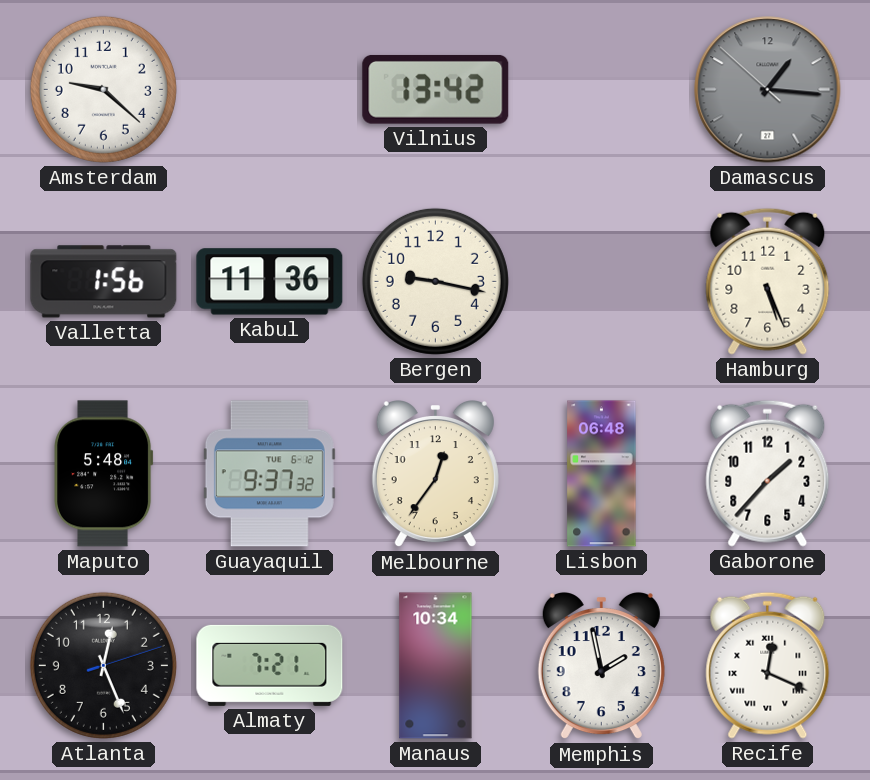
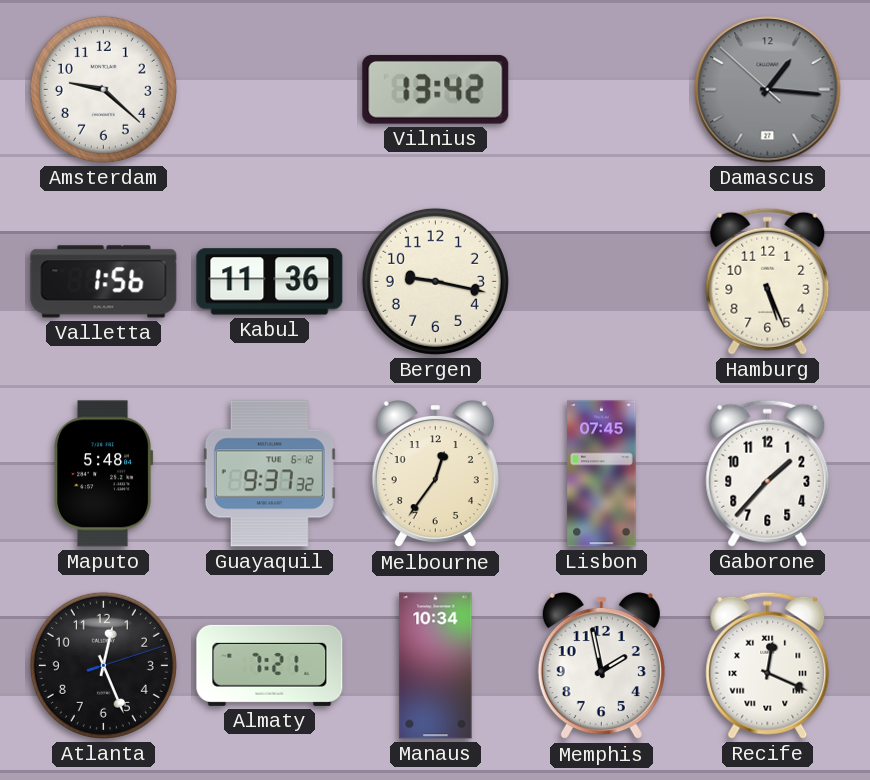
Lisbon: 06:48 -> 07:45 (602, 474)
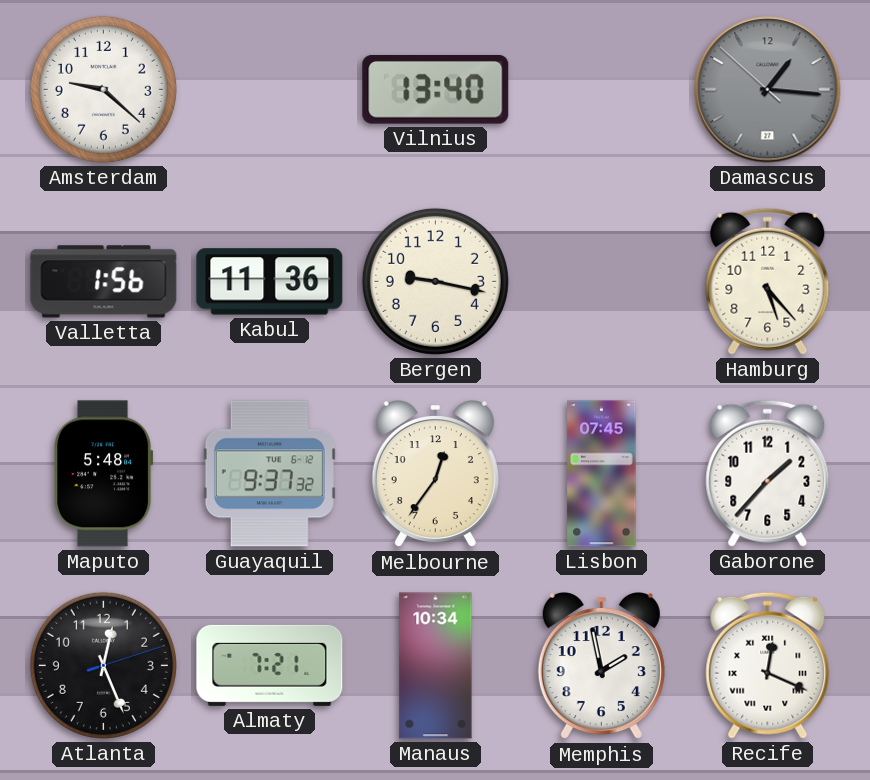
Vilnius: 13:42 -> 13:40 (436, 89)
Hamburg: 5:26 -> 5:23 (768, 281)
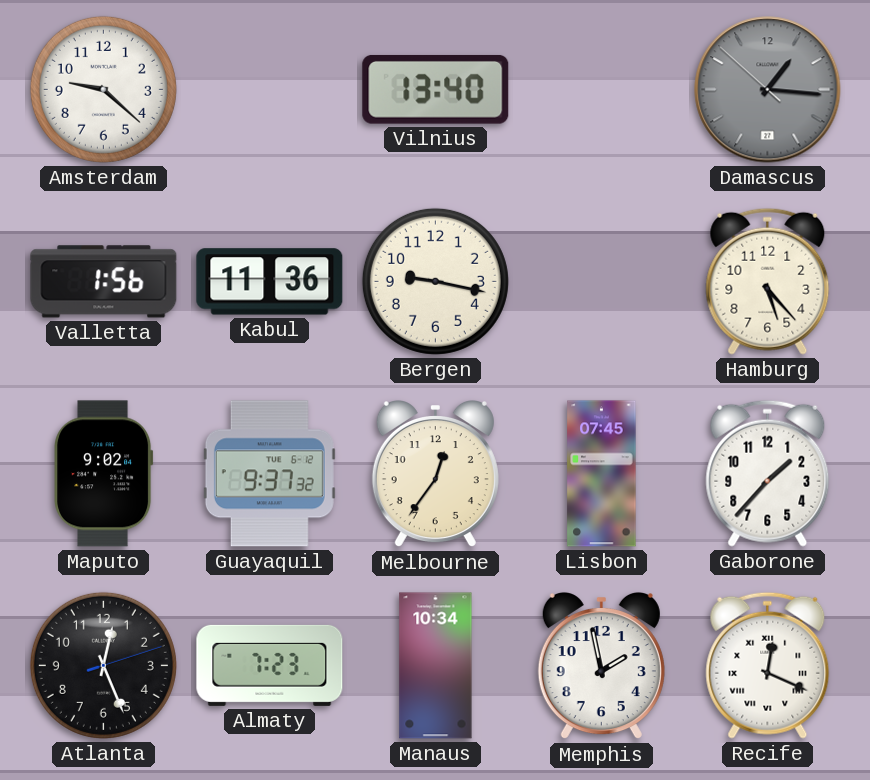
Maputo: 5:48 -> 9:02 (104, 474)
Almaty: 7:21 -> 7:23 (270, 665)
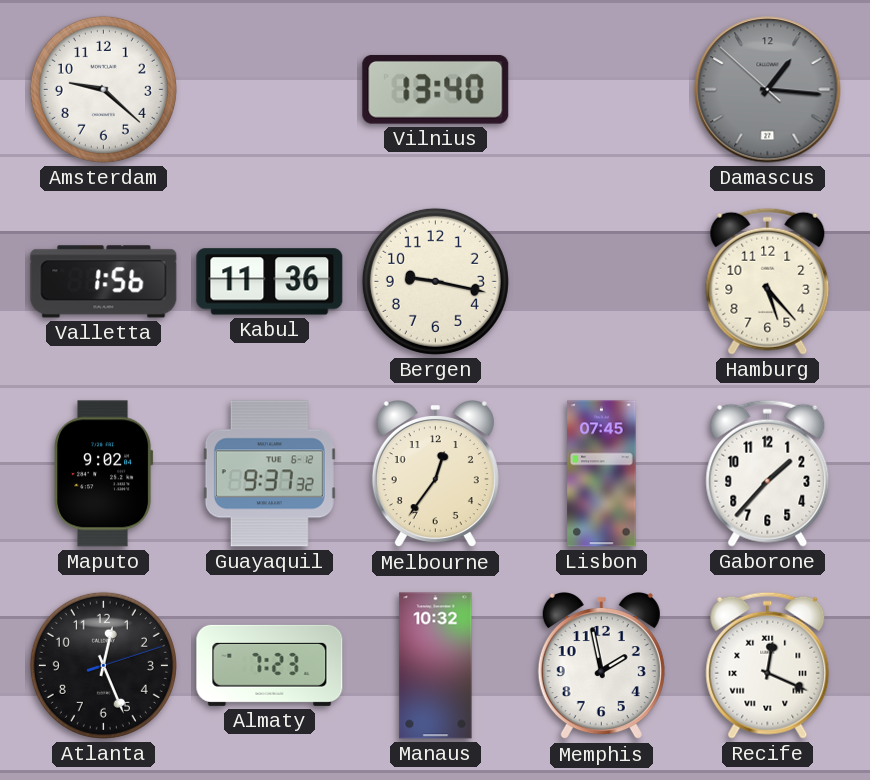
Manaus: 10:34 -> 10:32 (436, 666)
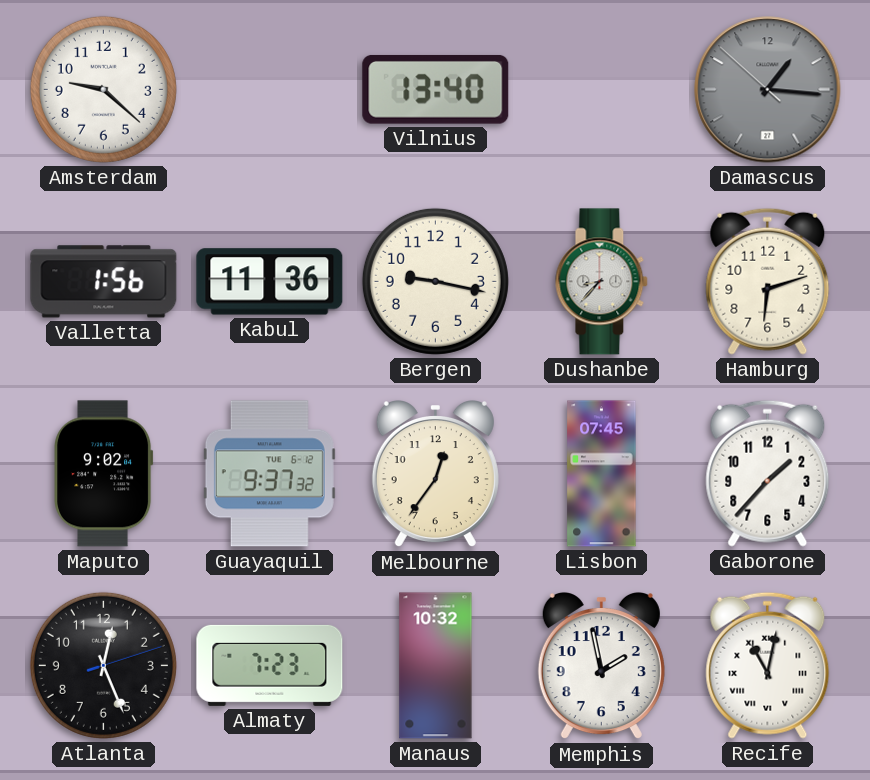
Dushanbe: none -> 8:37 (602, 282)
Hamburg: 5:23 -> 6:12 (768, 281)
Recife: 12:19 -> 11:02 (768, 665)
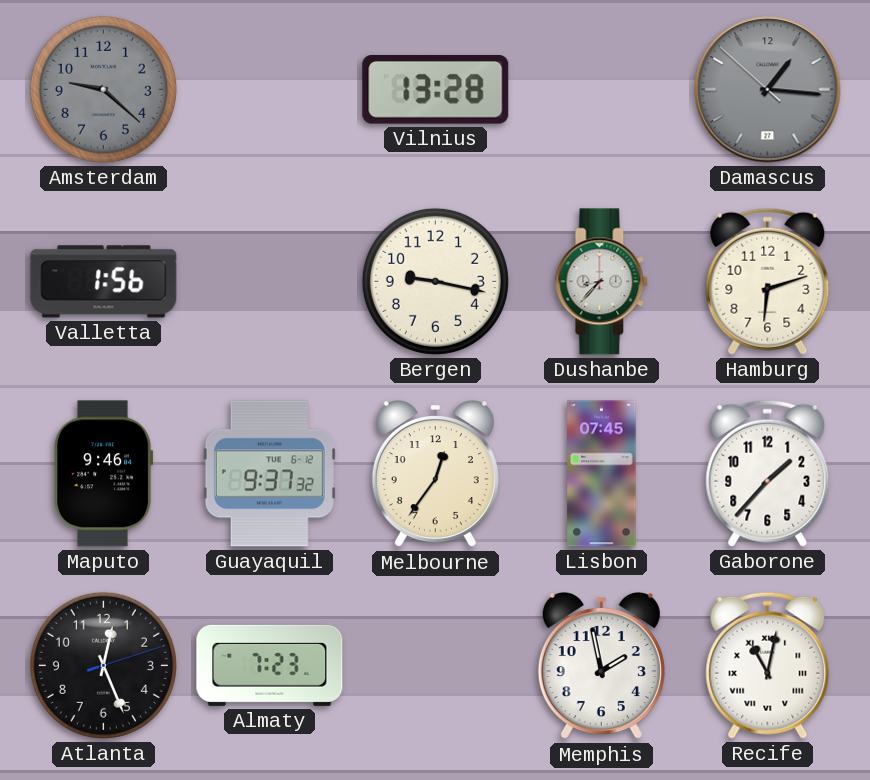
Amsterdam dial: white -> grey (103, 89)
Vilnius: 13:40 -> 13:28 (436, 89)
Kabul: 11:36 -> none (270, 282)
Maputo: 9:02 -> 9:46 (104, 474)
Manaus: 10:32 -> none (436, 666)
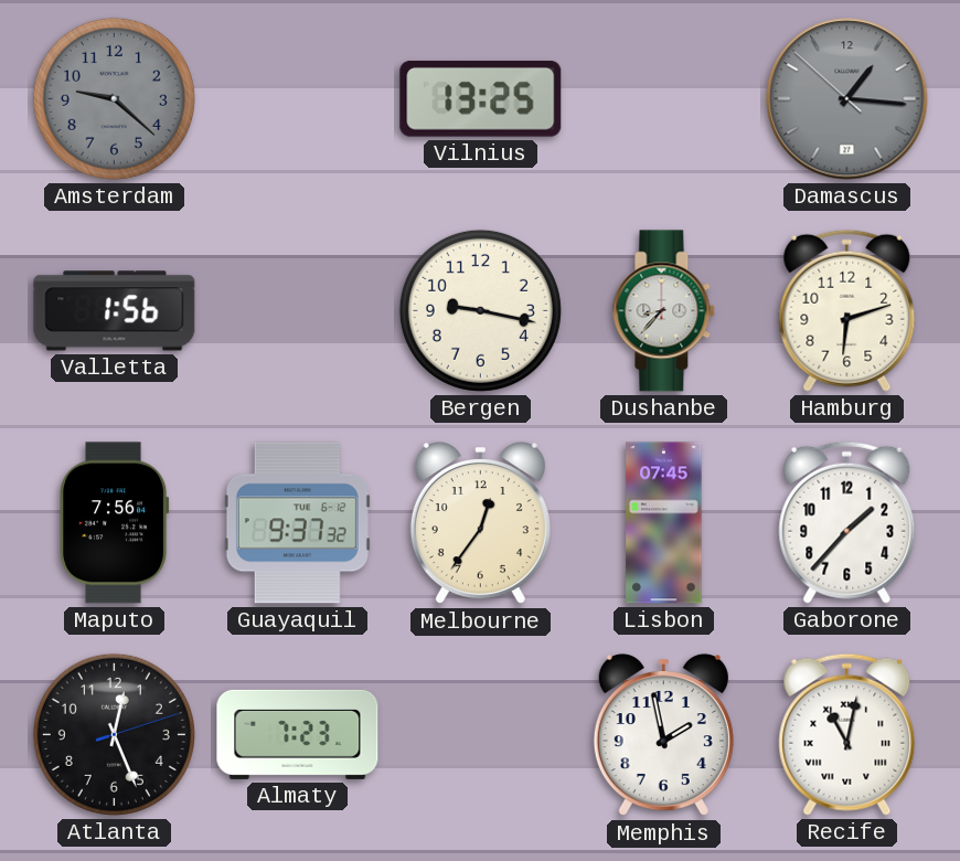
Vilnius: 13:28 -> 13:25 (481, 98)
Maputo: 9:46 -> 7:56 (115, 523)
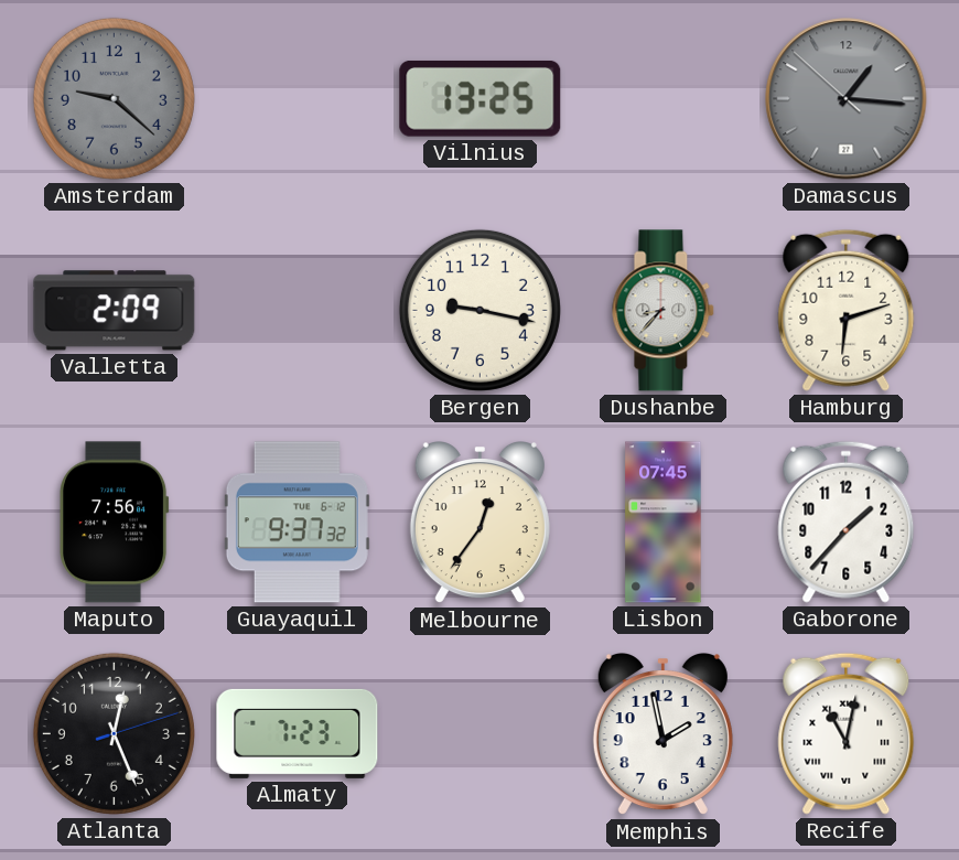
Valletta: 1:56 -> 2:09 (115, 311)
